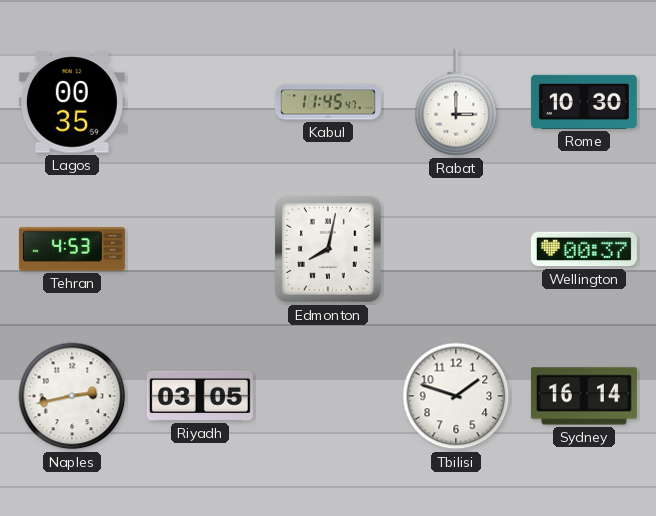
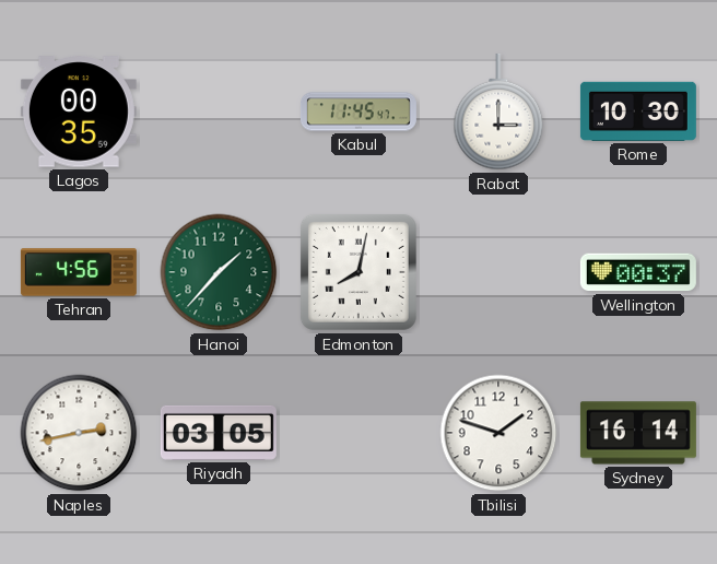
Tehran: 4:53 -> 4:56 (79, 272)
Hanoi: none -> 1:37 (219, 272)
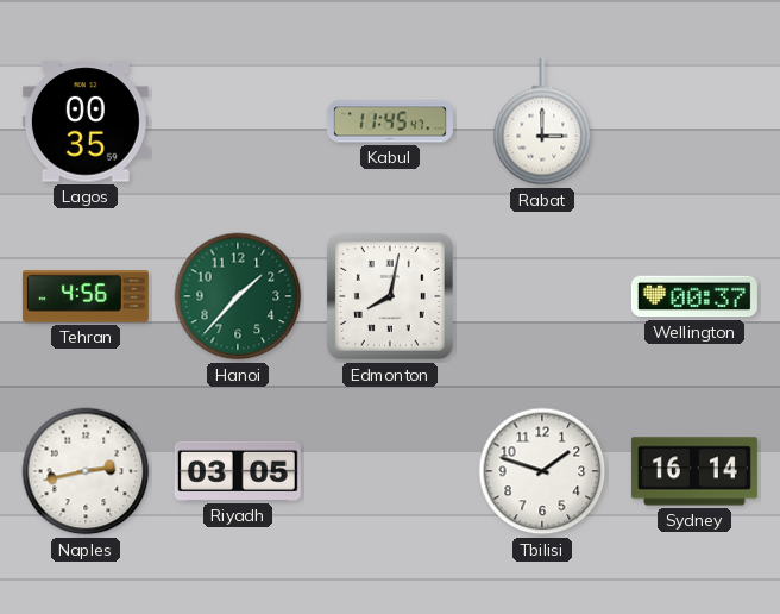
Rome: 10:30 -> none (638, 111)
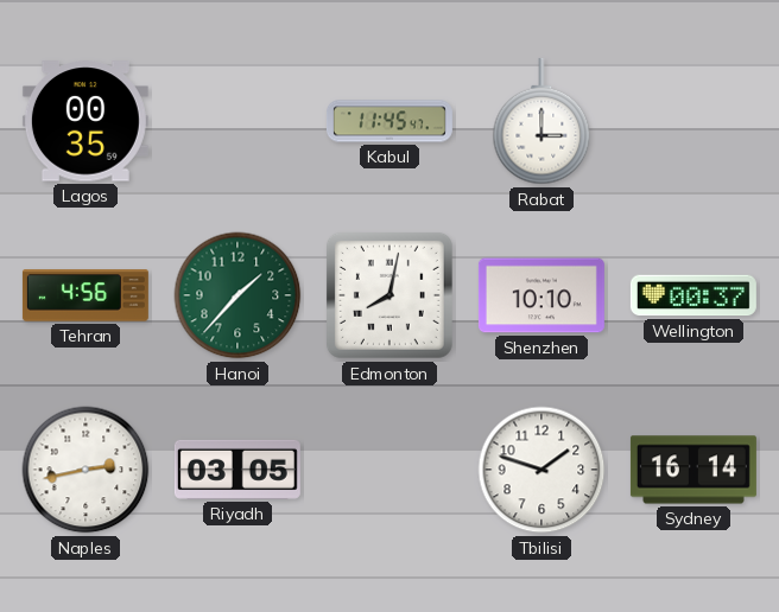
Shenzhen: none -> 10:10 (541, 295)
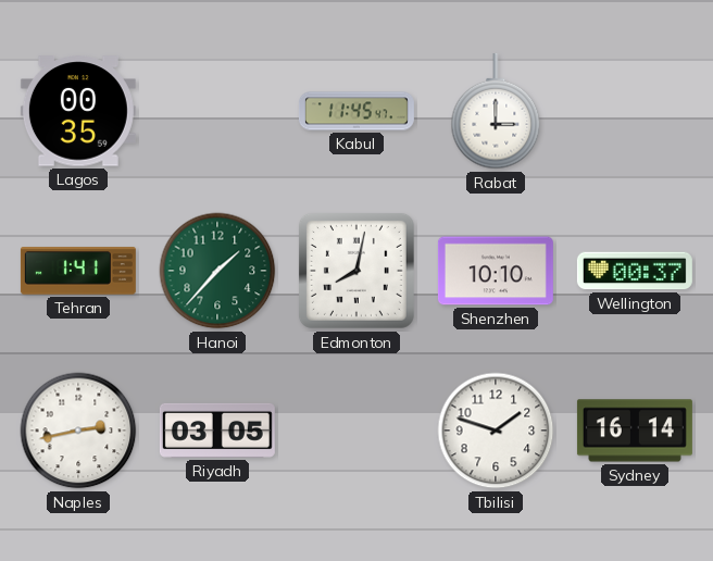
Tehran: 4:56 -> 1:41 (78, 271)
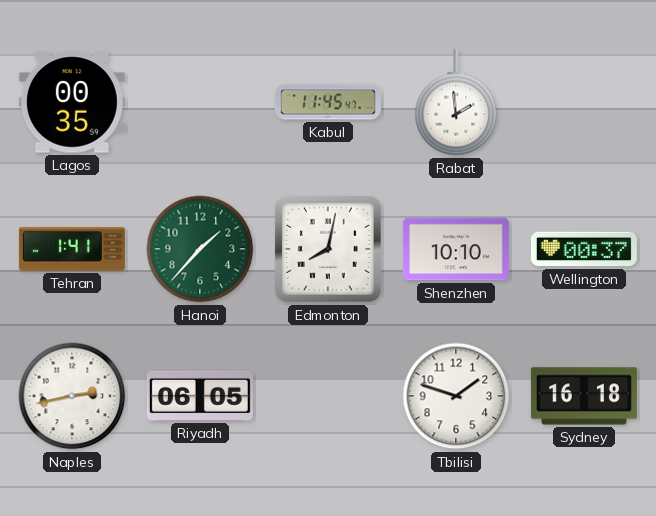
Rabat: 3:00 -> 1:59 (456, 102)
Riyadh: 03:05 -> 06:05 (200, 396)
Sydney: 16:14 -> 16:18 (584, 396)
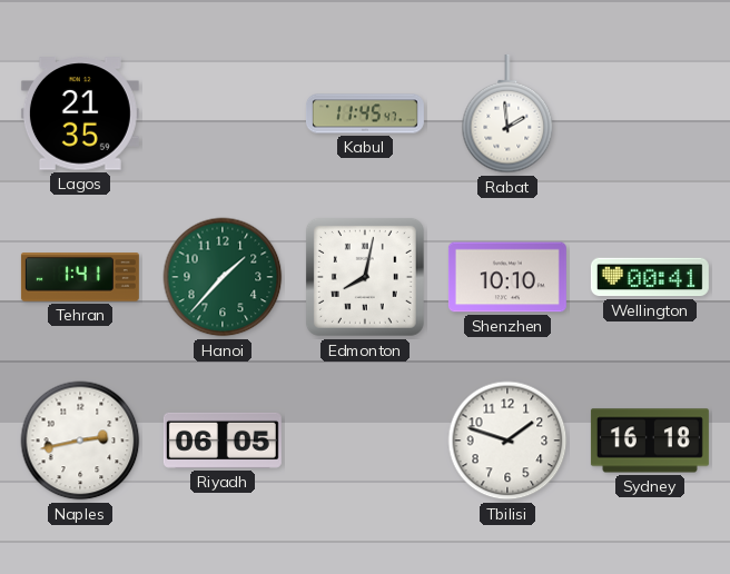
Lagos: 00:35 -> 21:35 (80, 113)
Wellington: 00:37 -> 00:41 (650, 277)
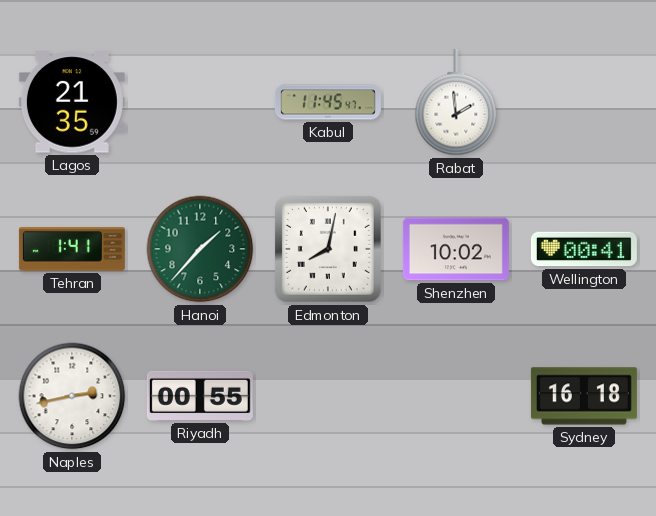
Shenzhen: 10:10 -> 10:02 (456, 249)
Riyadh: 06:05 -> 00:55 (200, 396)
Tbilisi: 1:48 -> none (507, 441)
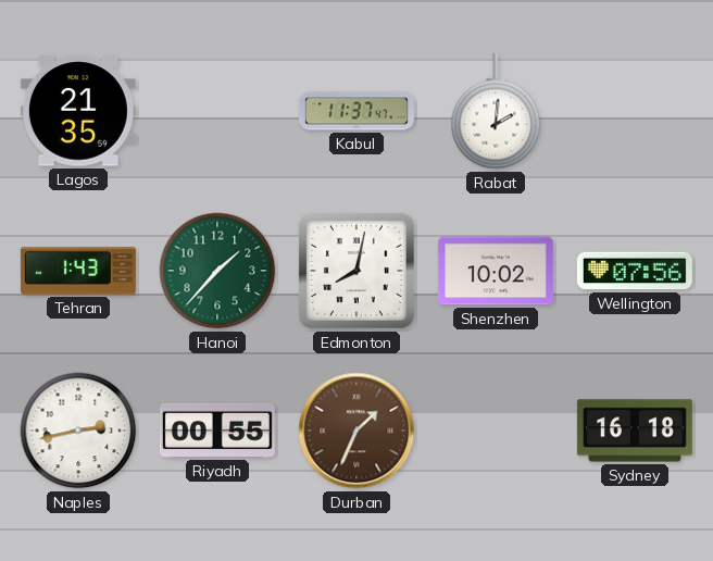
Kabul: 11:45 -> 11:37 (356, 111)
Rabat: 1:59 -> 2:01 (496, 111)
Tehran: 1:41 -> 1:43 (78, 271)
Wellington: 00:41 -> 07:56 (635, 271)
Durban: none -> 1:34 (356, 431)
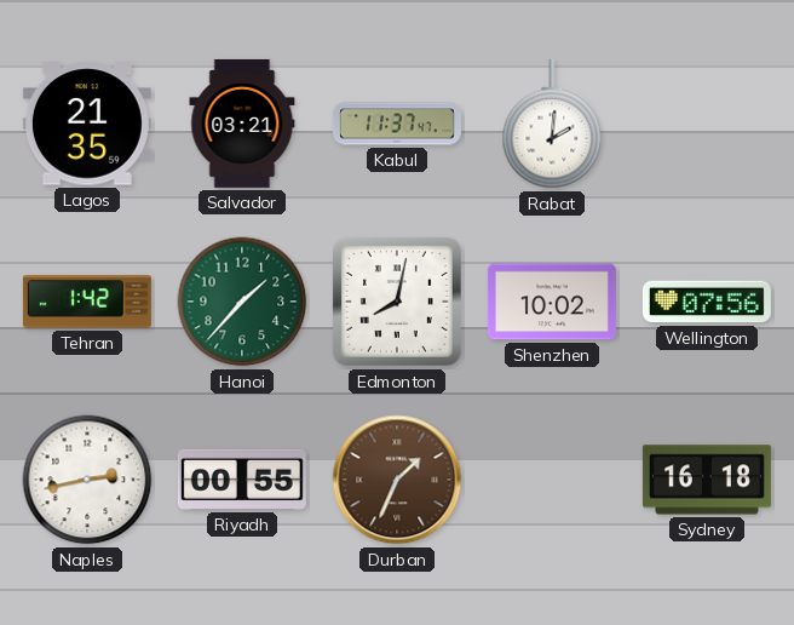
Salvador: none -> 03:21 (242, 124)
Tehran: 1:43 -> 1:42 (87, 302)
